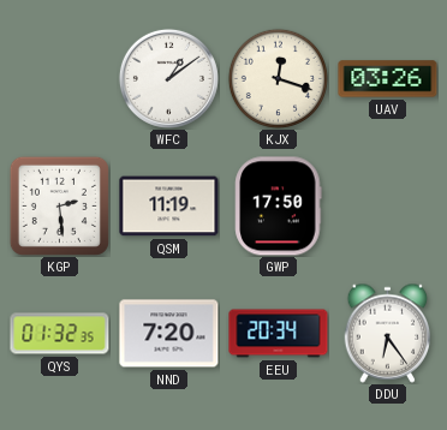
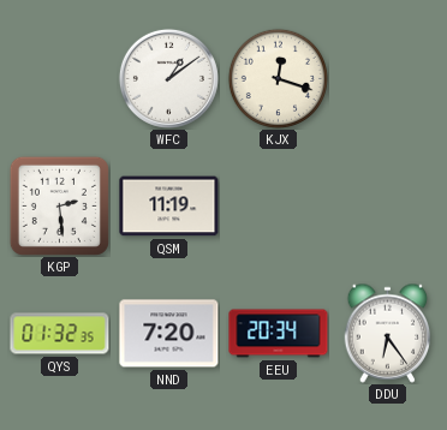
UAV: 03:26 -> none (388, 79)
GWP: 17:50 -> none (279, 207)
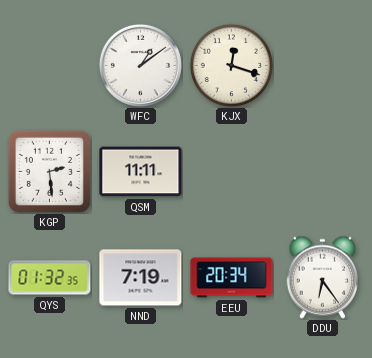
QSM: 11:19 -> 11:11 (141, 172)
NND: 7:20 -> 7:19 (141, 278)
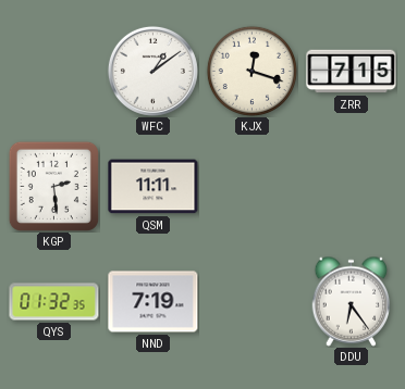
ZRR: none -> 7:15 (352, 72)
EEU: 20:34 -> none (232, 278)
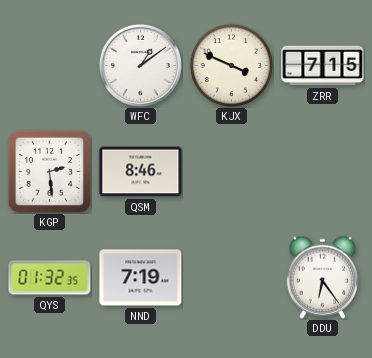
KJX: 12:18 -> 3:49 (231, 65)
QSM: 11:11 -> 8:46 (141, 172)
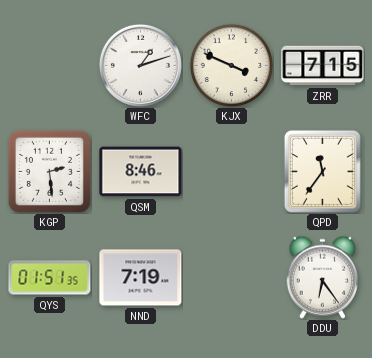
WFC: 1:09 -> 1:12 (140, 65)
QPD: none -> 11:36 (322, 171)
QYS: 01:32 -> 01:51 (50, 278)
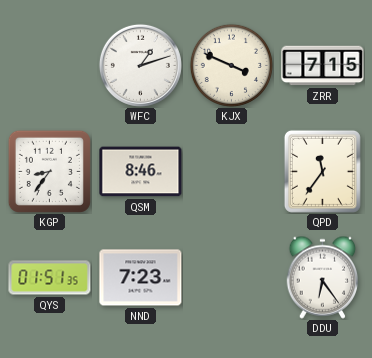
KGP: 2:29 -> 8:36 (49, 171)
NND: 7:19 -> 7:23 (141, 278)
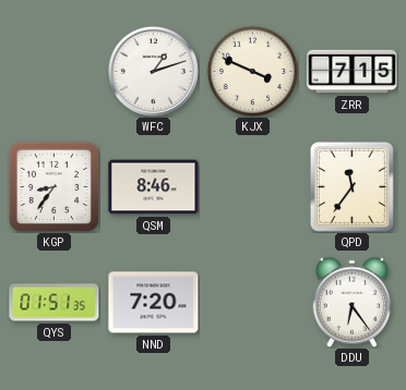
NND: 7:23 -> 7:20 (154, 303)
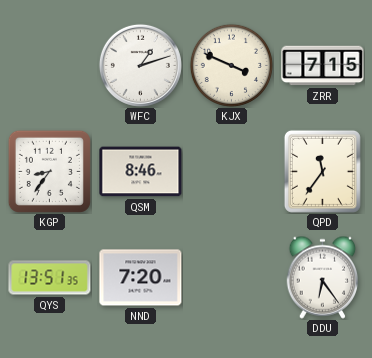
QYS: 01:51 -> 13:51 (50, 278)
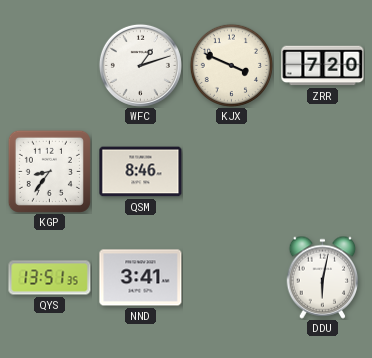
ZRR: 7:15 -> 7:20 (323, 66)
QPD: 11:36 -> none (322, 171)
NND: 7:20 -> 3:41 (141, 278)
DDU: 6:24 -> 6:02 (323, 277)
